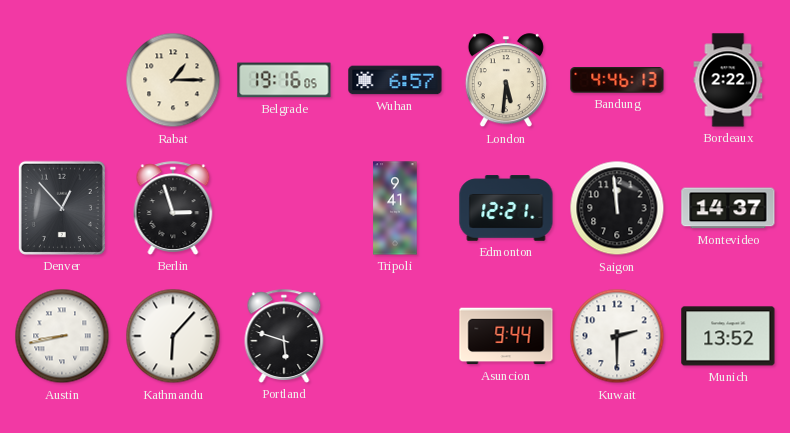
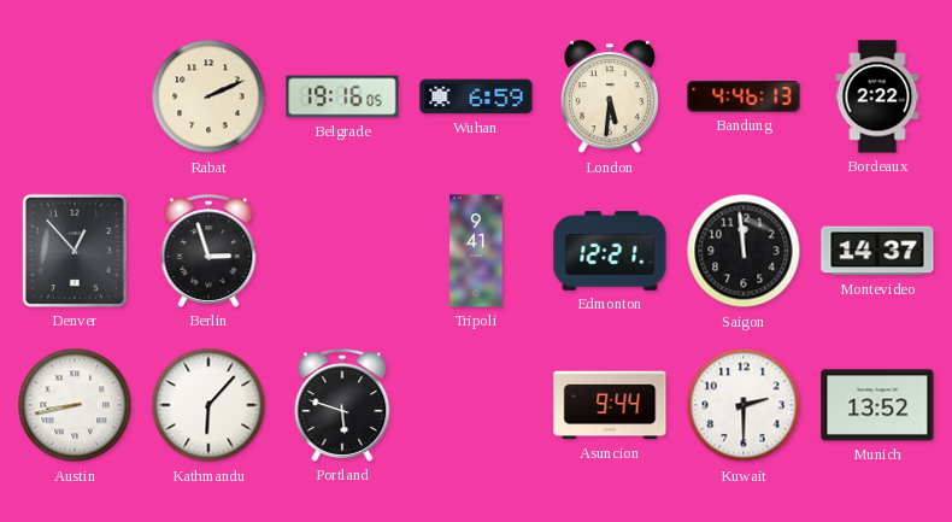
Rabat: 1:15 -> 2:11 (208, 96)
Wuhan: 6:57 -> 6:59 (476, 96)
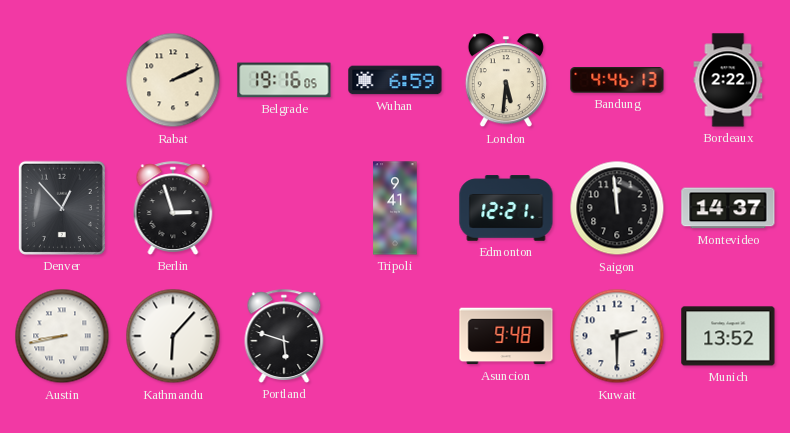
Asuncion: 9:44 -> 9:48 (506, 336)
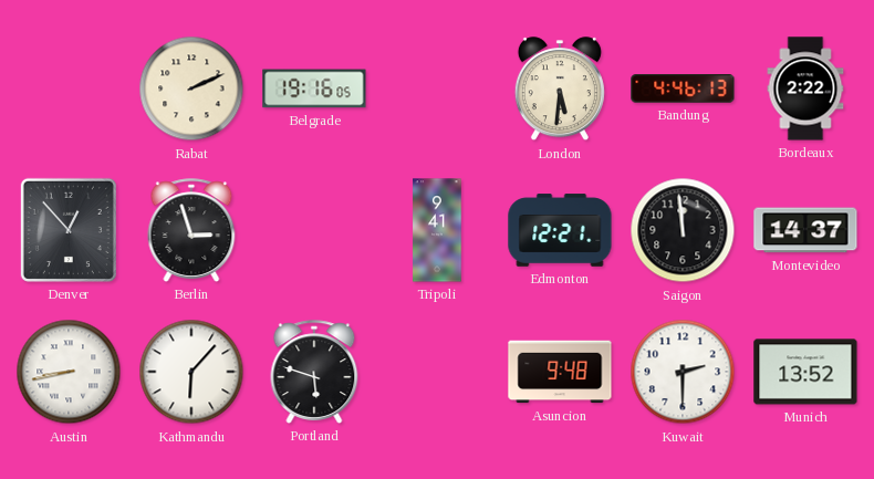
Wuhan: 6:59 -> none (395, 80)
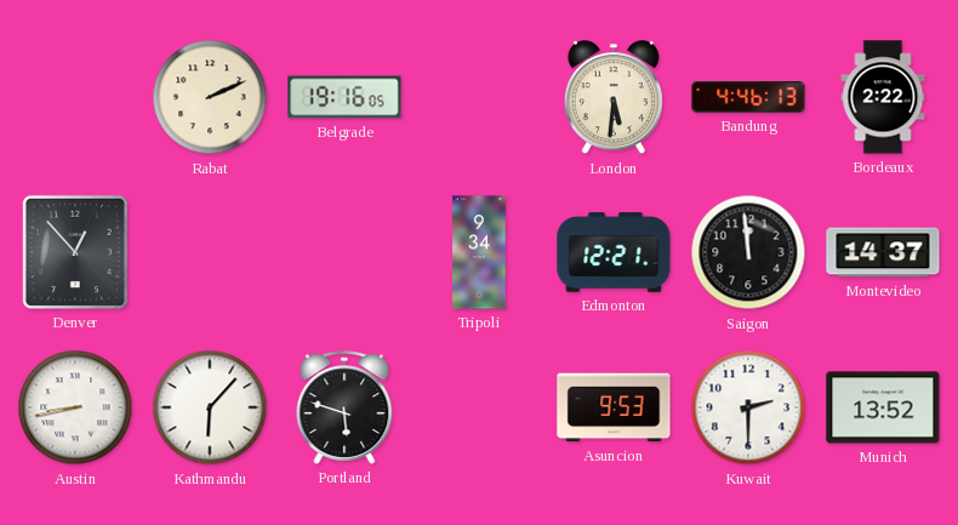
Berlin: 2:57 -> none (191, 230)
Tripoli: 9:41 -> 9:34 (479, 252)
Asuncion: 9:48 -> 9:53 (614, 407)
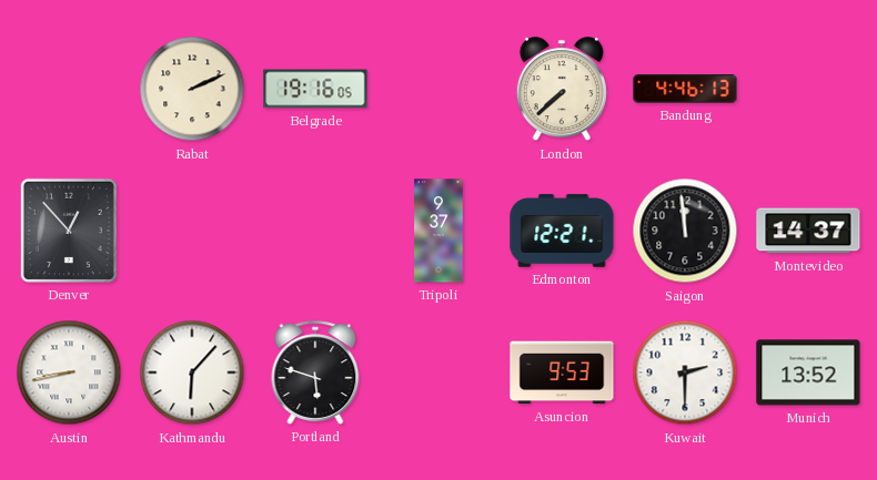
London: 5:31 -> 7:38 (562, 90)
Bordeaux: 2:22 -> none (883, 97)
Tripoli: 9:34 -> 9:37 (438, 231)
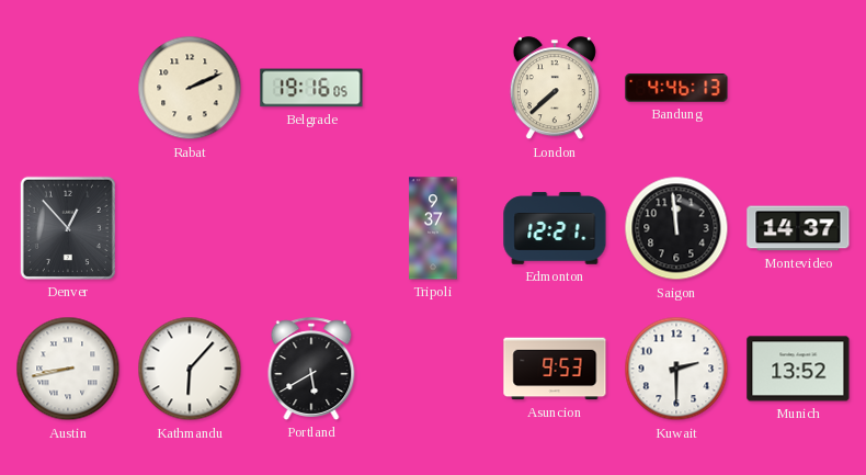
Portland: 5:48 -> 5:40 (311, 369)
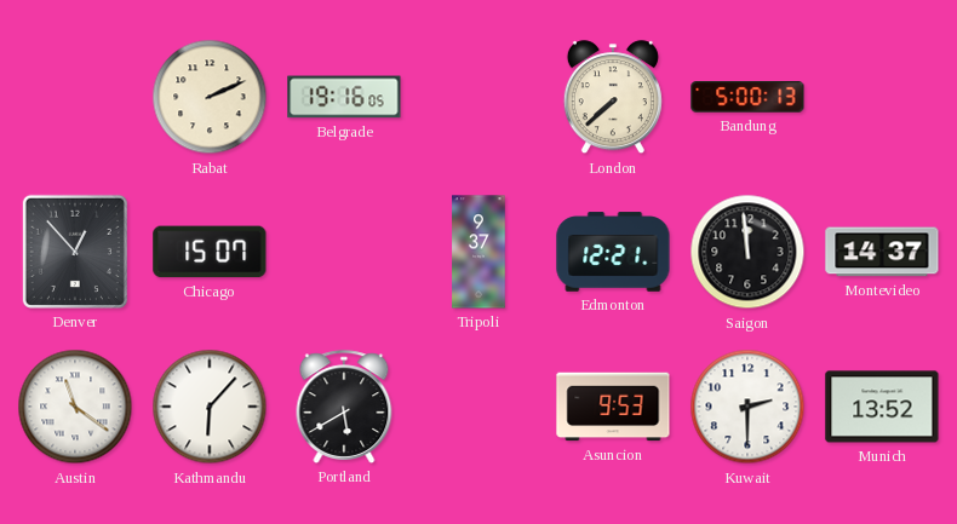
Bandung: 4:46 -> 5:00 (747, 97)
Chicago: none -> 15:07 (210, 252)
Austin: 8:43 -> 11:21 (75, 407)
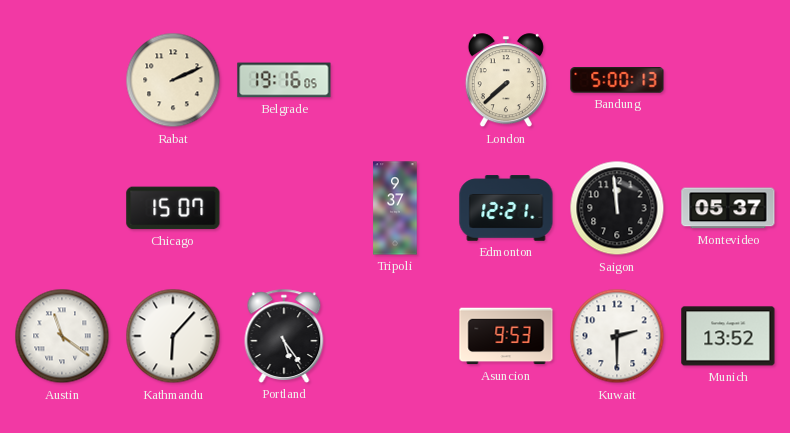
Denver: 12:53 -> none (75, 252)
Montevideo: 14:37 -> 05:37 (728, 208)
Portland: 5:40 -> 5:24 (284, 336)
